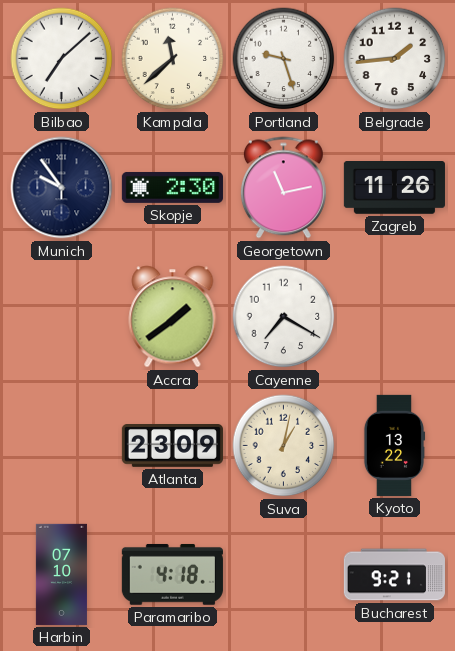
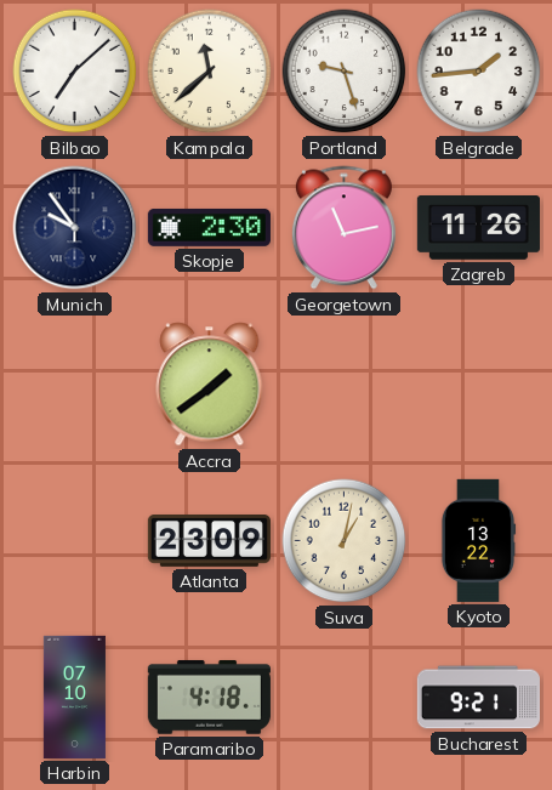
Cayenne: 7:20 -> none (284, 317)
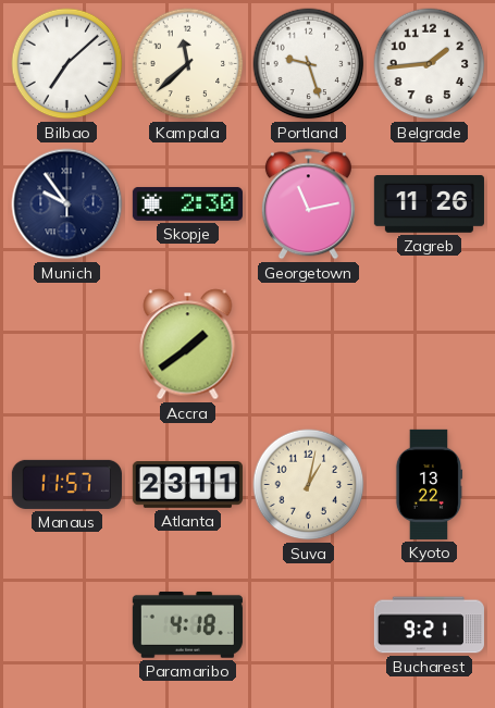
Manaus: none -> 11:57 (66, 484)
Atlanta: 23:09 -> 23:11 (187, 485)
Harbin: 07:10 -> none (74, 697)
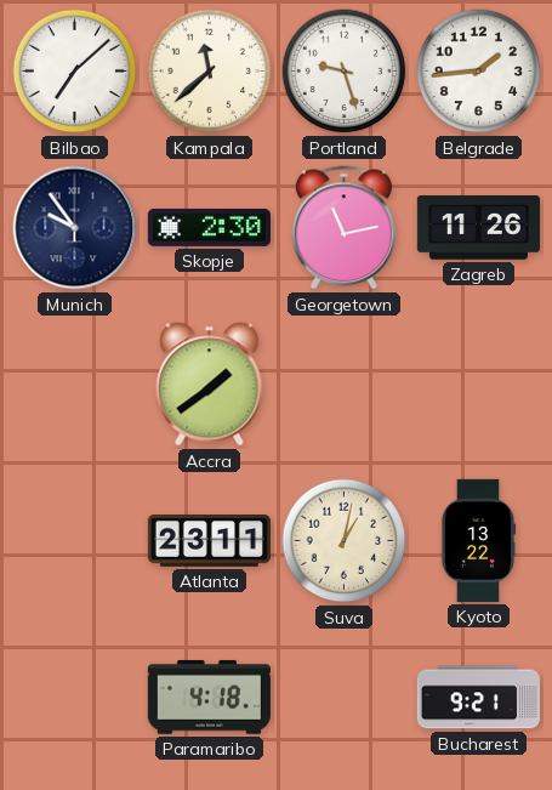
Manaus: 11:57 -> none (66, 484)
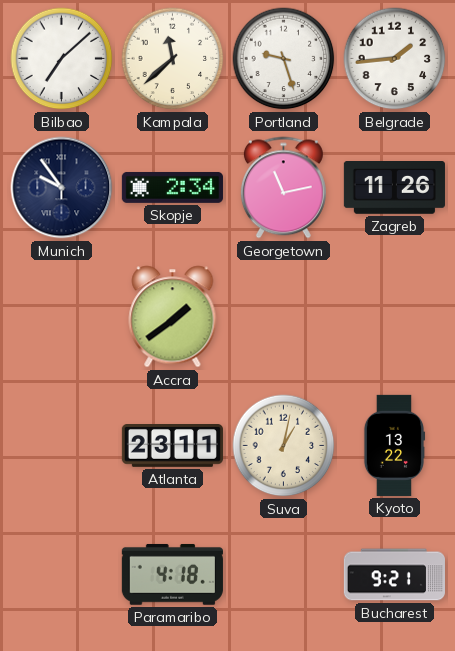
Skopje: 2:30 -> 2:34 (172, 188)
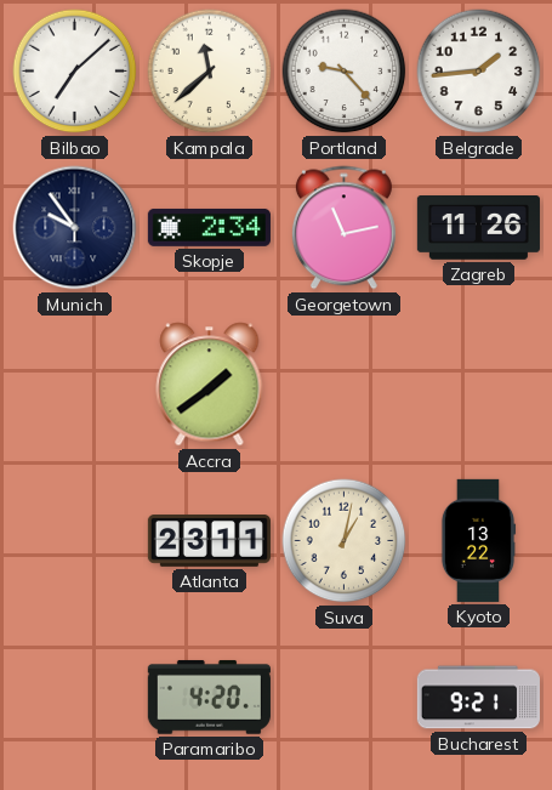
Portland: 9:27 -> 9:23 (345, 72)
Paramaribo: 4:18 -> 4:20 (209, 697)
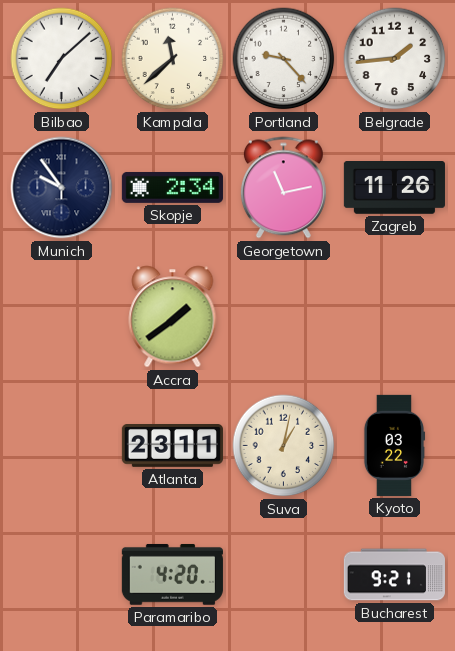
Kyoto: 13:22 -> 03:22 (394, 445)
